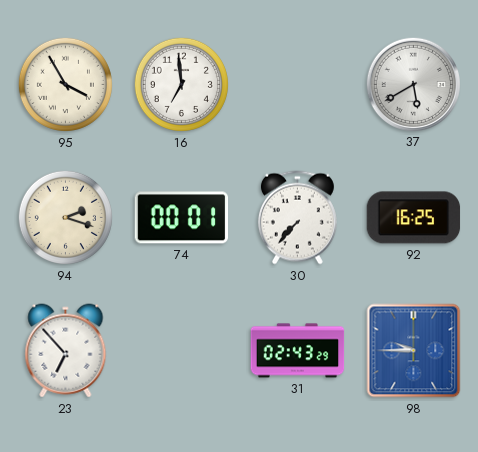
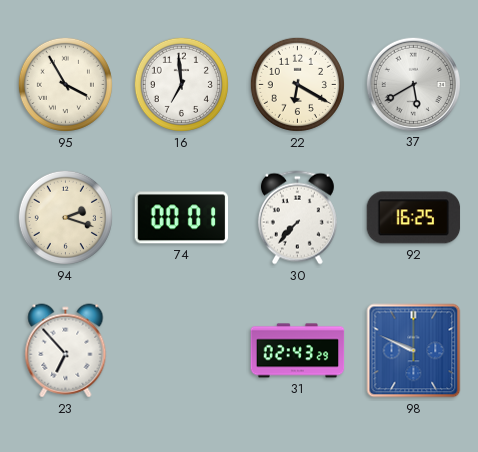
22: none -> 6:20 (297, 84)
98: 9:45 -> 9:49 (414, 351)
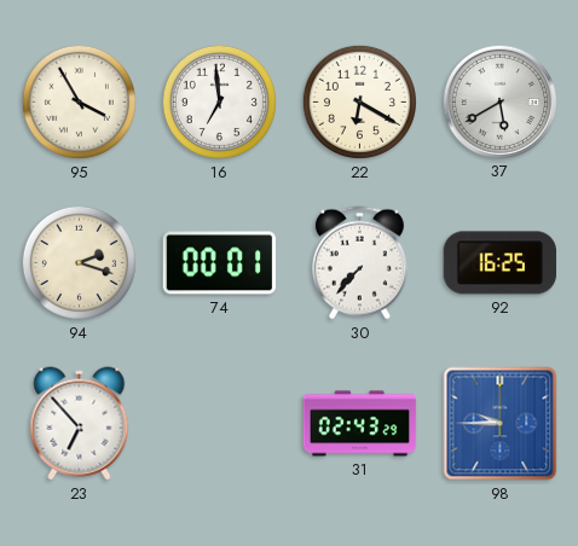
98: 9:49 -> 9:45 (501, 424)
